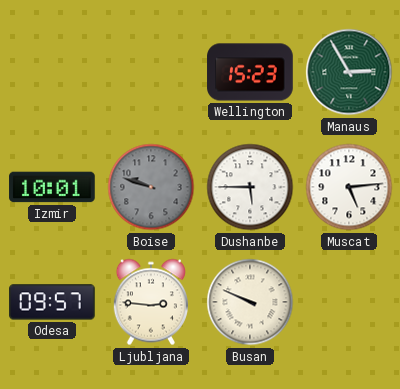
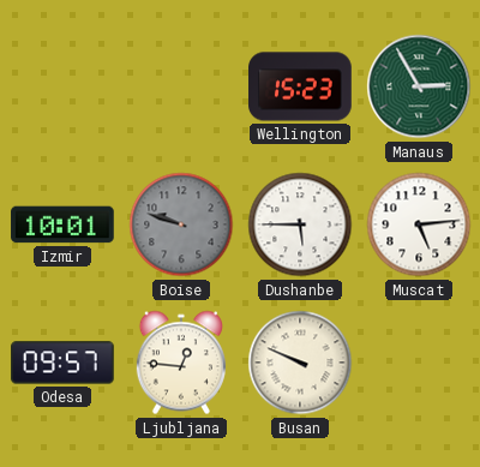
Ljubljana: 2:46 -> 12:46 (181, 363)
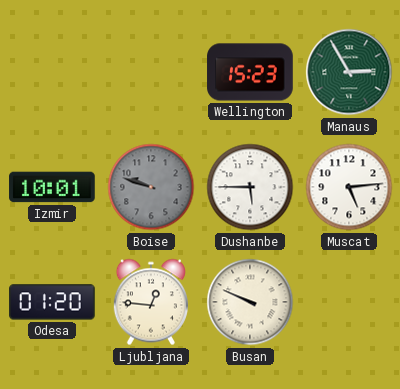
Odesa: 09:57 -> 01:20 (52, 302)
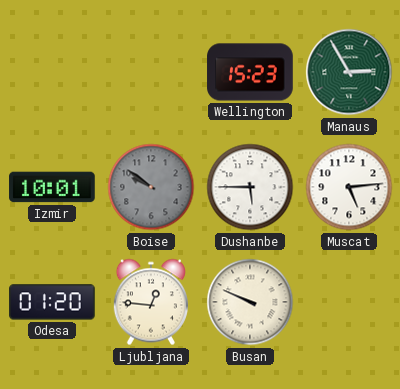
Boise: 9:48 -> 9:51 (151, 187)
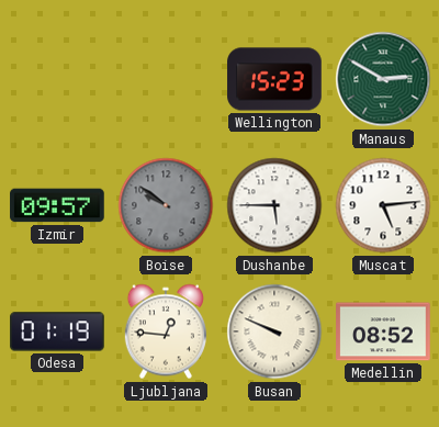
Manaus: 2:55 -> 2:50 (383, 79)
Izmir: 10:01 -> 09:57 (57, 205)
Odesa: 01:20 -> 01:19 (57, 332)
Medellin: none -> 08:52 (383, 332)
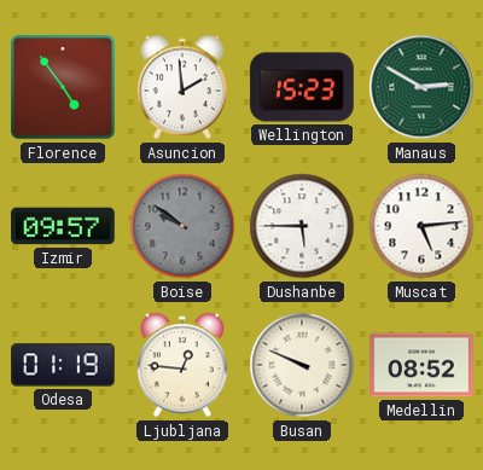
Florence: none -> 4:54 (63, 87)
Asuncion: none -> 1:59 (182, 87)
